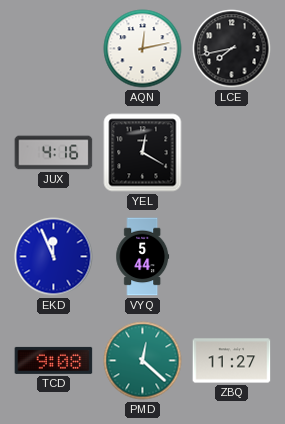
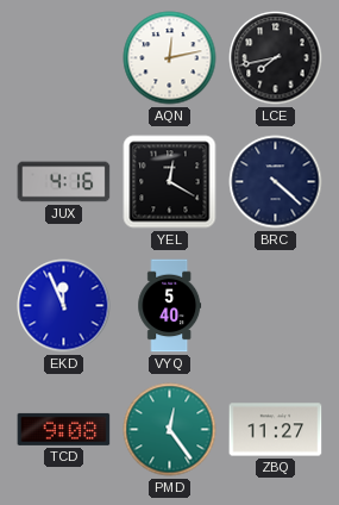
BRC: none -> 4:22 (276, 182)
VYQ: 5:44 -> 5:40 (170, 306)
PMD: 12:22 -> 12:24 (170, 430)
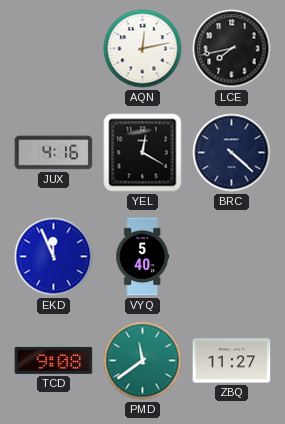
PMD: 12:24 -> 11:39 (143, 361)
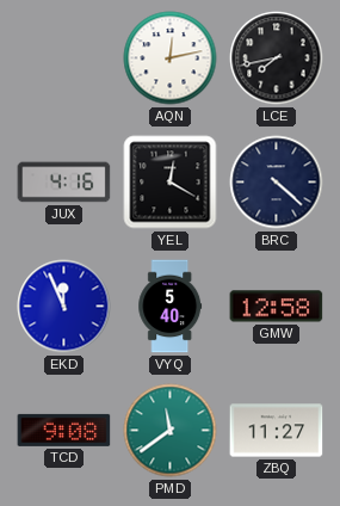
GMW: none -> 12:58 (277, 307)
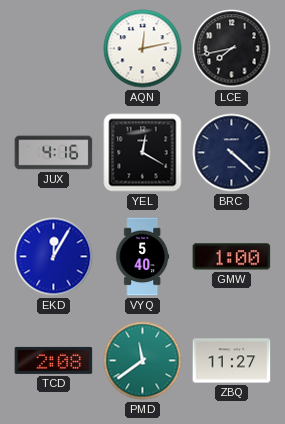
EKD: 11:56 -> 12:05 (54, 257)
GMW: 12:58 -> 1:00 (232, 257)
TCD: 9:08 -> 2:08 (54, 360)
